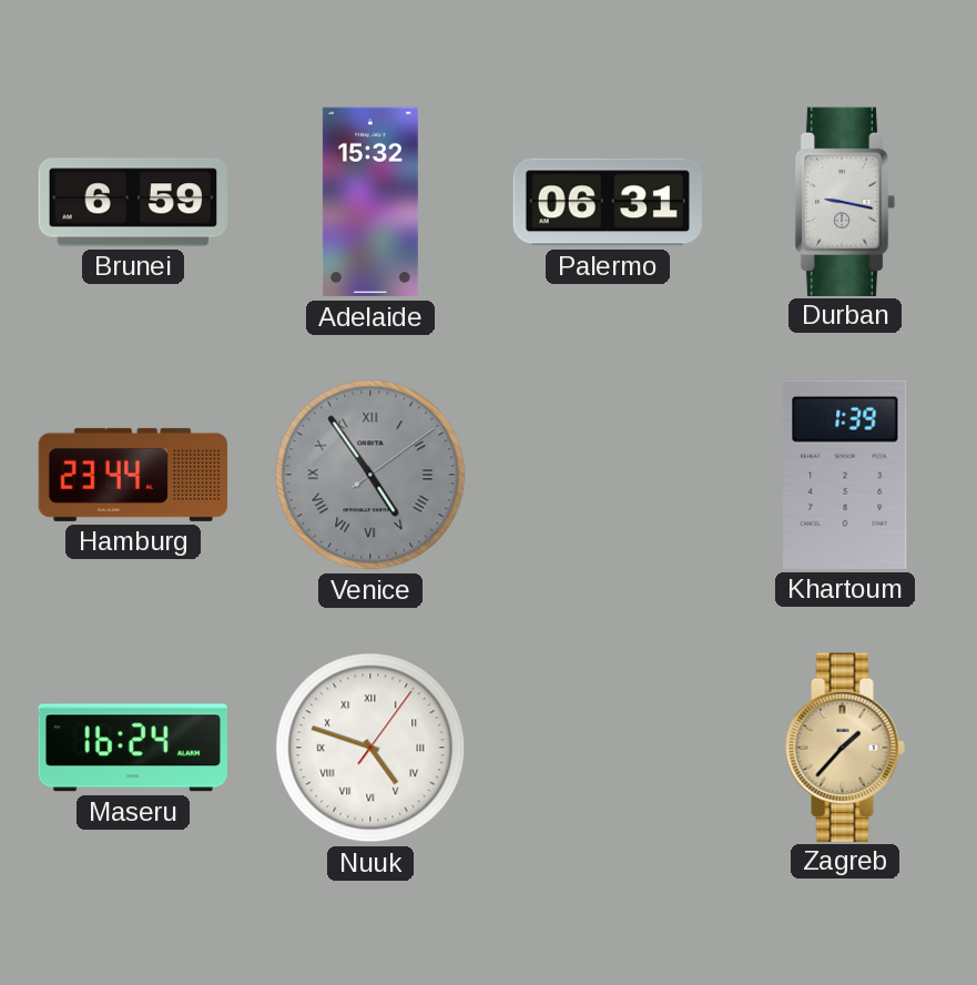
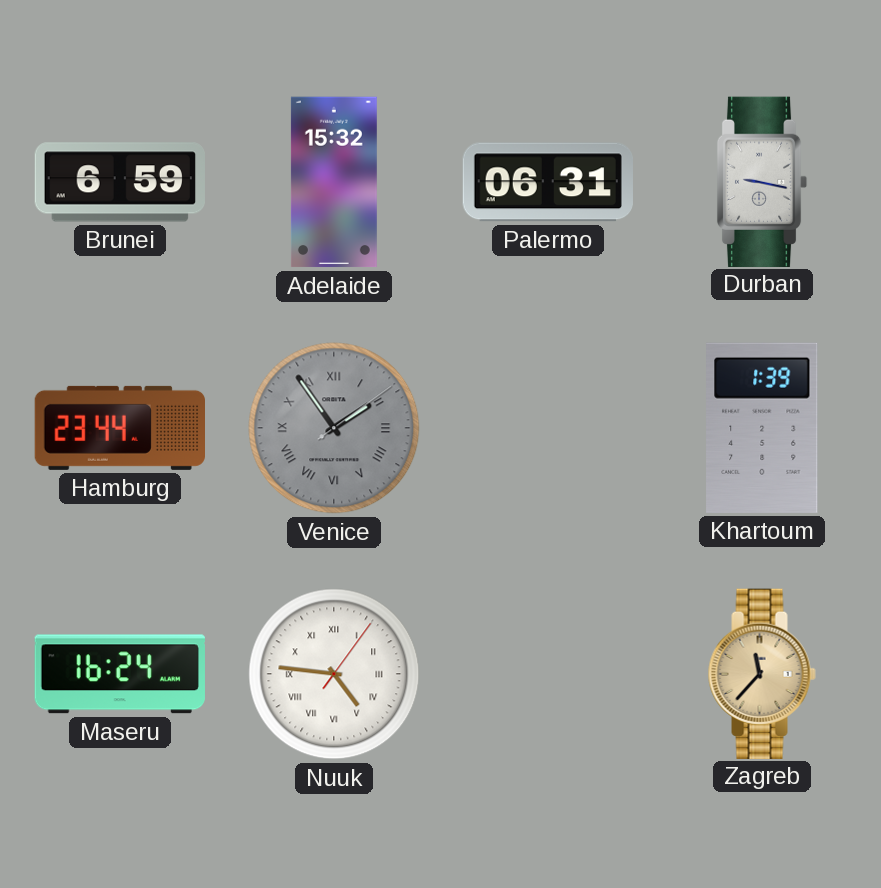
Venice: 4:54 -> 1:54 (334, 428)
Nuuk: 4:48 -> 4:46 (334, 674)
Zagreb: 1:37 -> 11:37 (762, 673)
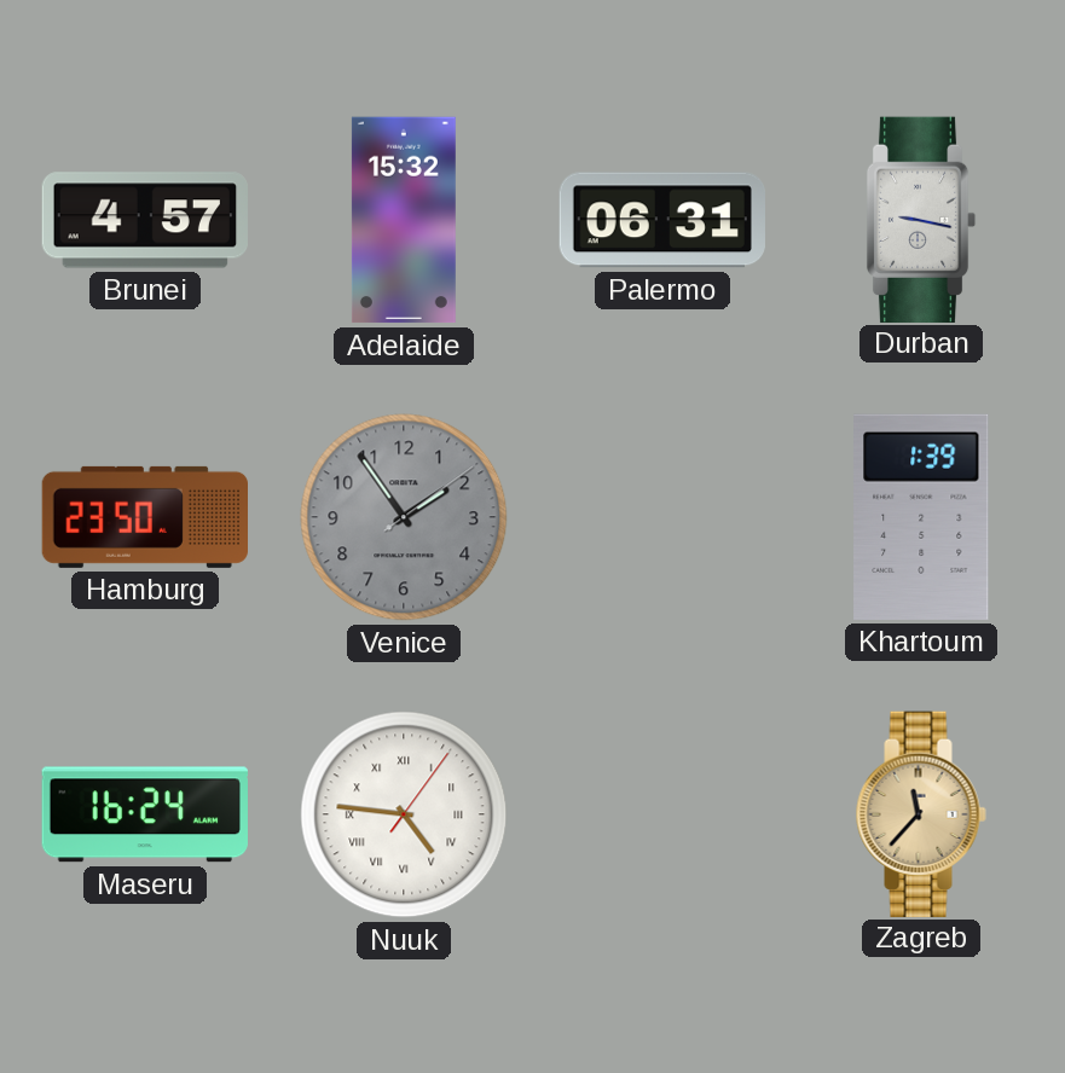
Brunei: 6:59 -> 4:57 (145, 220)
Hamburg: 23:44 -> 23:50 (144, 517)
Venice numerals: Roman -> Arabic (404, 517)
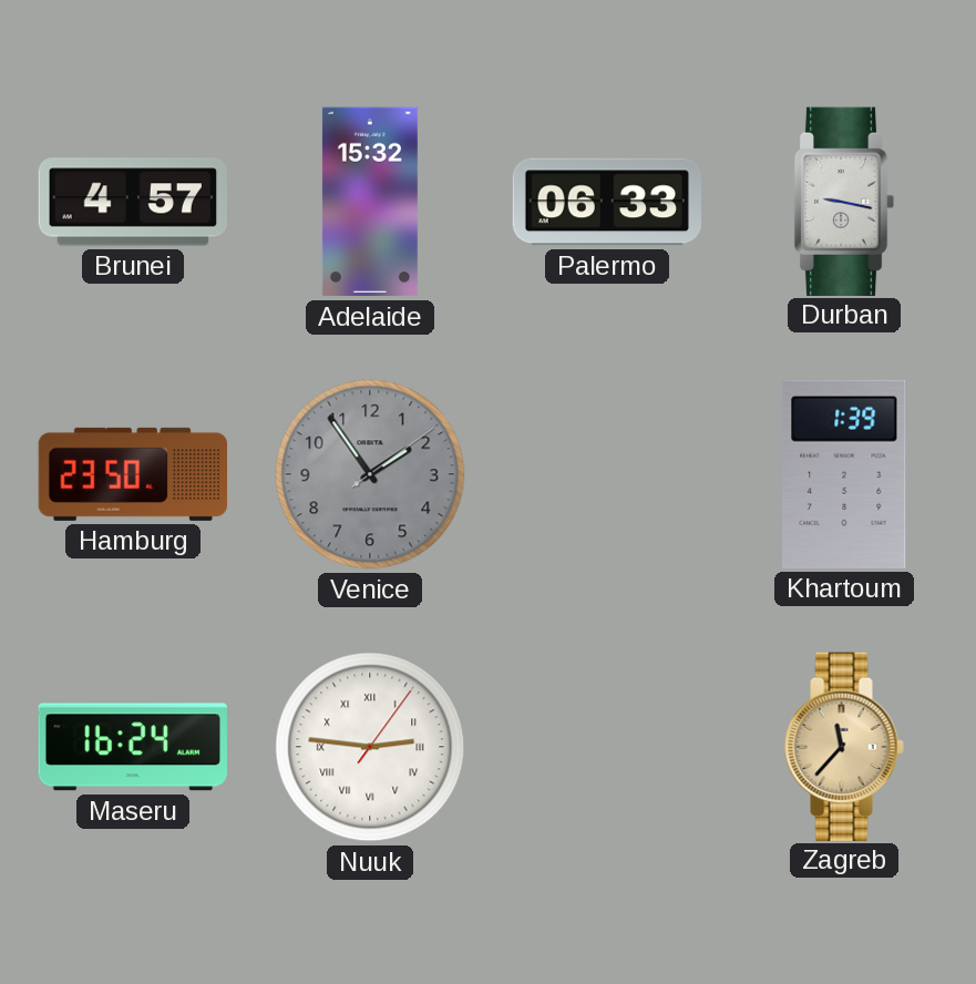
Palermo: 06:31 -> 06:33 (607, 202)
Nuuk: 4:46 -> 2:46 (370, 747)
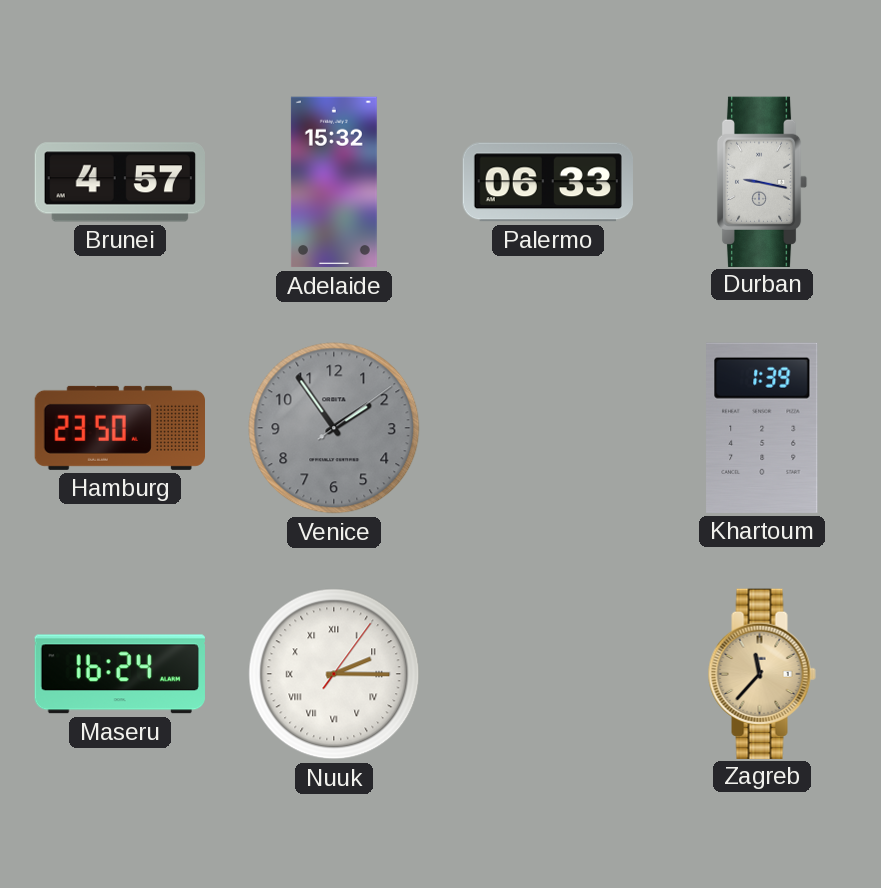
Nuuk: 2:46 -> 2:15 (334, 674)
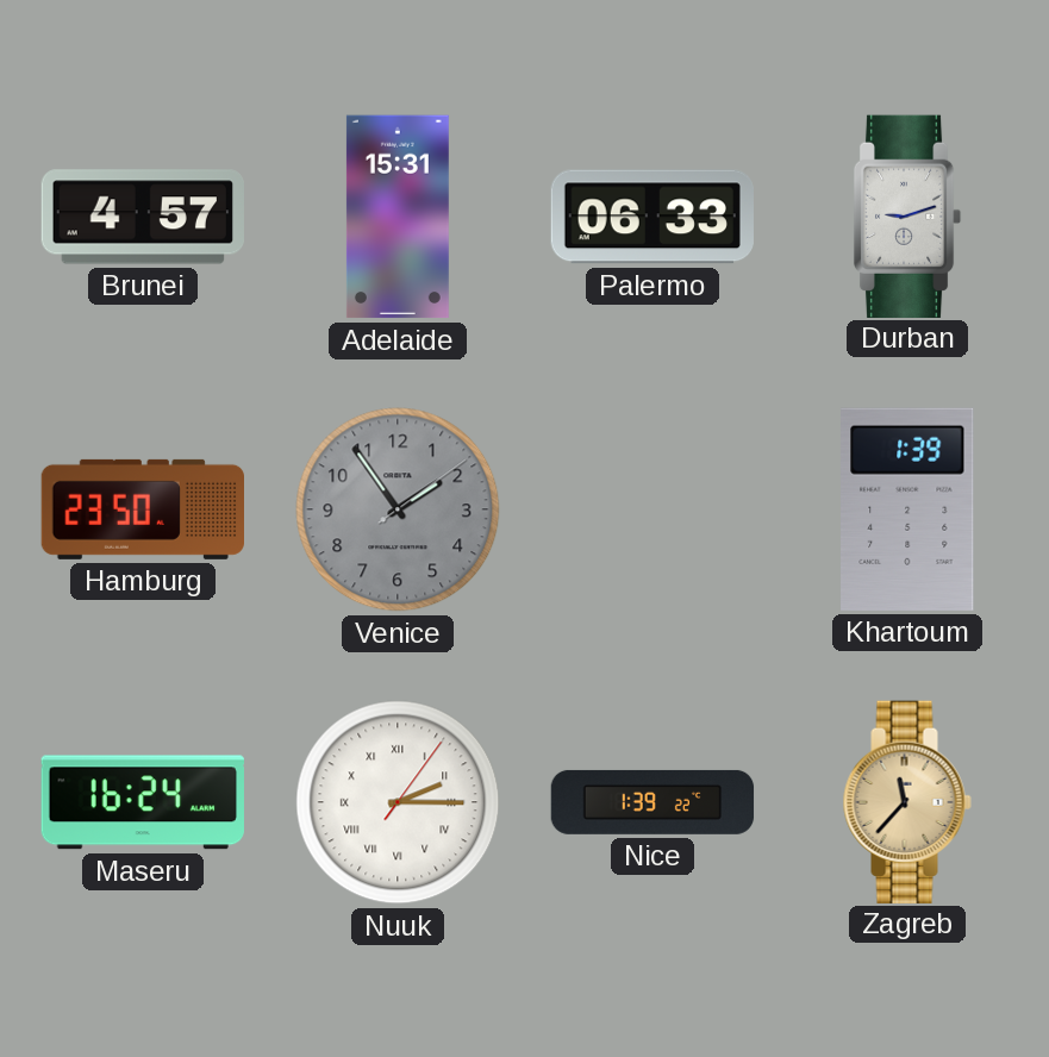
Adelaide: 15:32 -> 15:31 (398, 217)
Durban: 9:17 -> 9:12 (907, 215)
Nice: none -> 1:39 (652, 802)
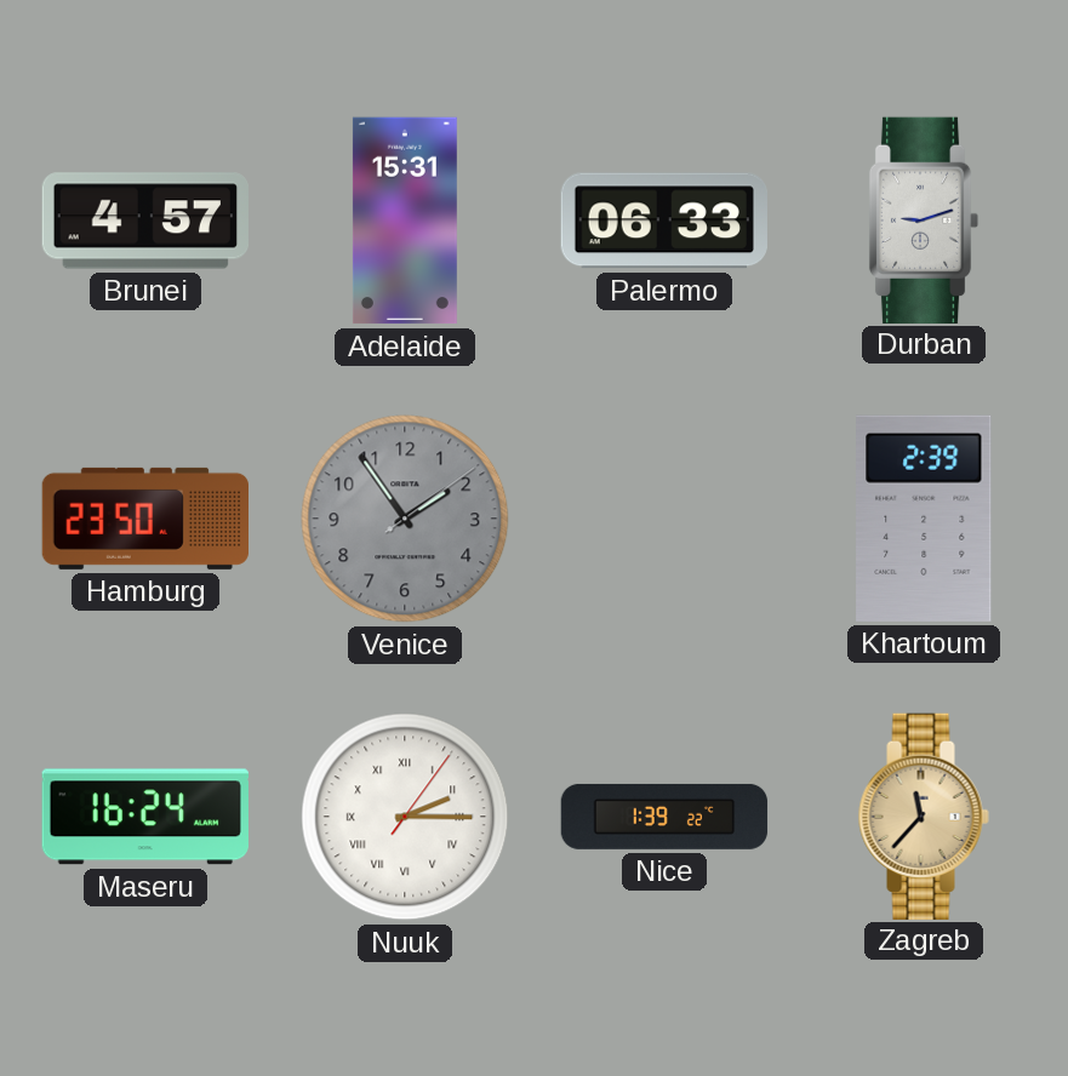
Khartoum: 1:39 -> 2:39 (924, 519)
